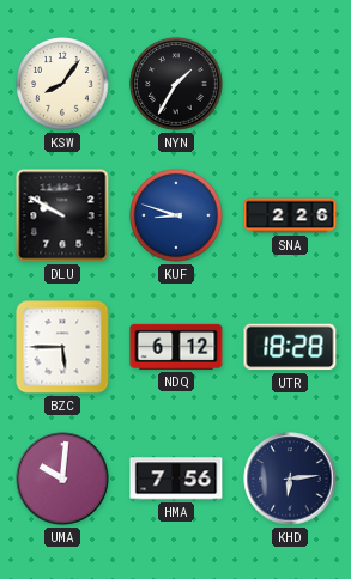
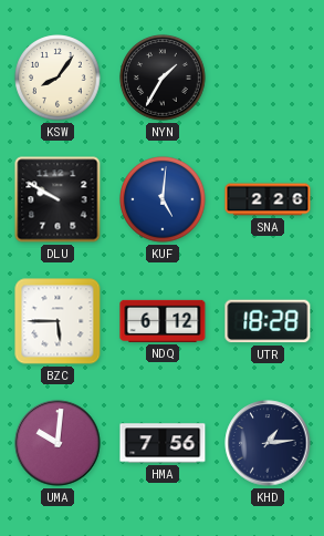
KUF: 8:48 -> 5:01 (163, 199)
KHD: 6:14 -> 1:14 (268, 443)
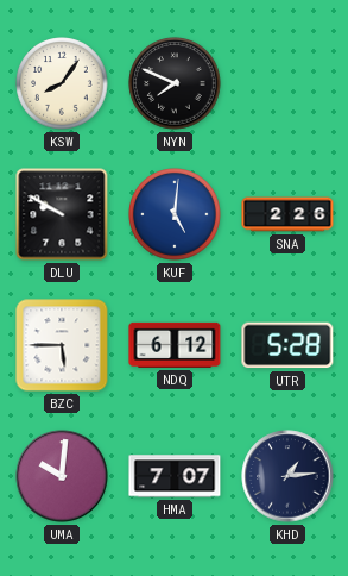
NYN: 1:35 -> 7:49 (175, 83)
UTR: 18:28 -> 5:28 (287, 345)
HMA: 7:56 -> 7:07 (175, 476)
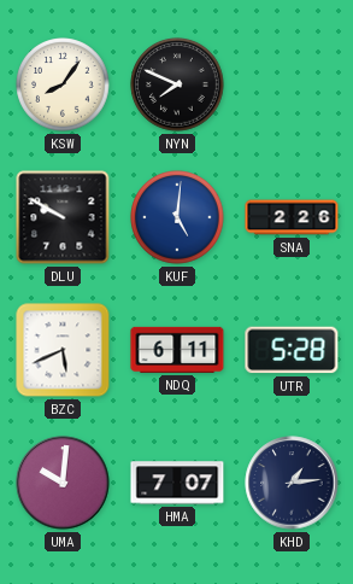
BZC: 5:45 -> 5:41 (63, 350)
NDQ: 6:12 -> 6:11 (177, 350)
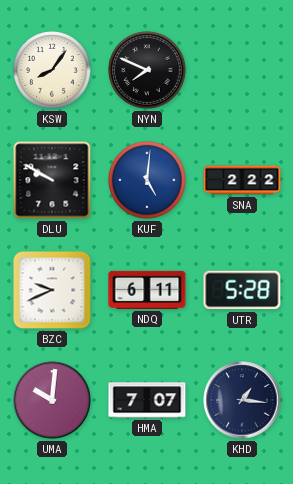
SNA: 2:26 -> 2:22 (242, 180)
BZC: 5:41 -> 9:41 (52, 290)
KHD: 1:14 -> 1:16 (242, 400)
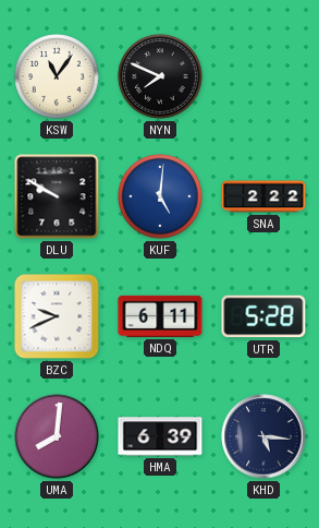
KSW: 8:06 -> 11:06 (57, 76)
UMA: 10:01 -> 8:01 (57, 436)
HMA: 7:07 -> 6:39 (160, 436)
KHD: 1:16 -> 5:16 (263, 436)
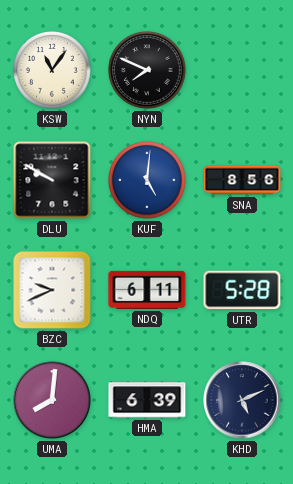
SNA: 2:22 -> 8:56 (242, 180)
KHD: 5:16 -> 5:11 (242, 400)
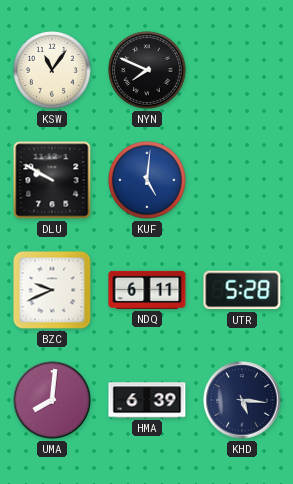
SNA: 8:56 -> none (242, 180)
KHD: 5:11 -> 5:16 (242, 400)
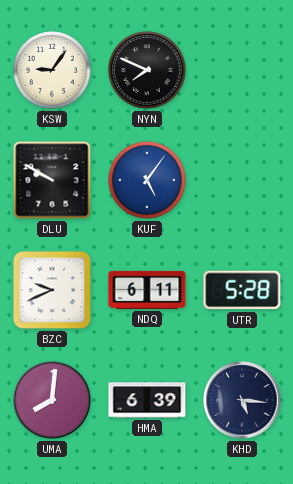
KSW: 11:06 -> 9:06 (52, 70)
KUF: 5:01 -> 5:06 (147, 180)
